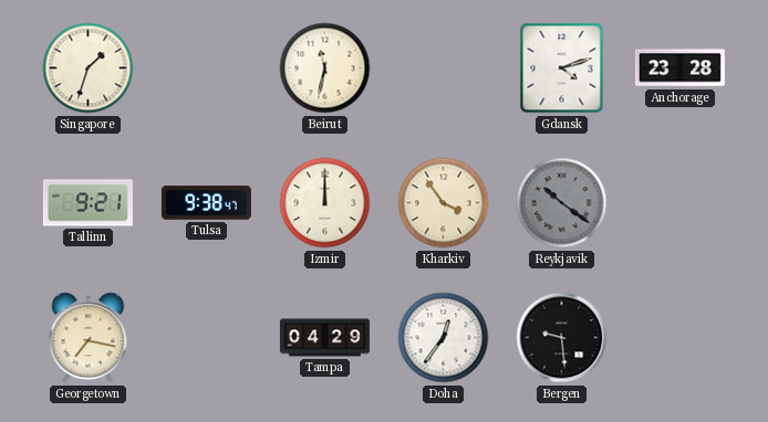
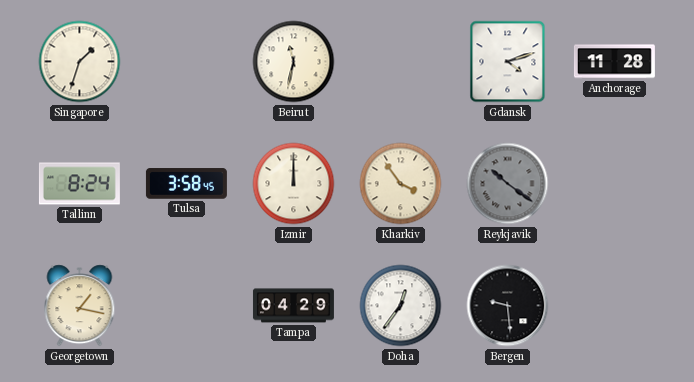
Anchorage: 23:28 -> 11:28 (614, 62)
Tallinn: 9:21 -> 8:24 (79, 184)
Tulsa: 9:38 -> 3:58 (186, 184)
Georgetown: 7:17 -> 1:17 (80, 306)
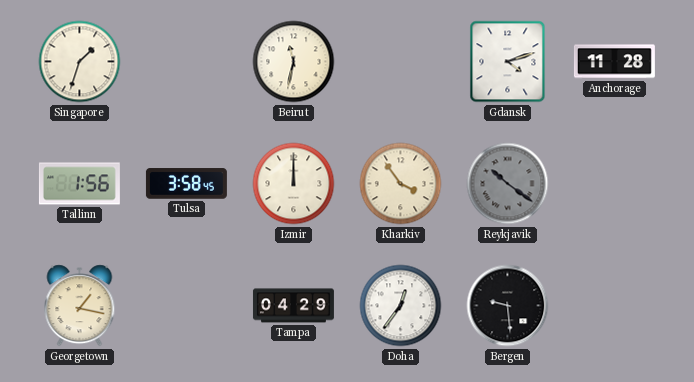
Tallinn: 8:24 -> 1:56 (79, 184)
